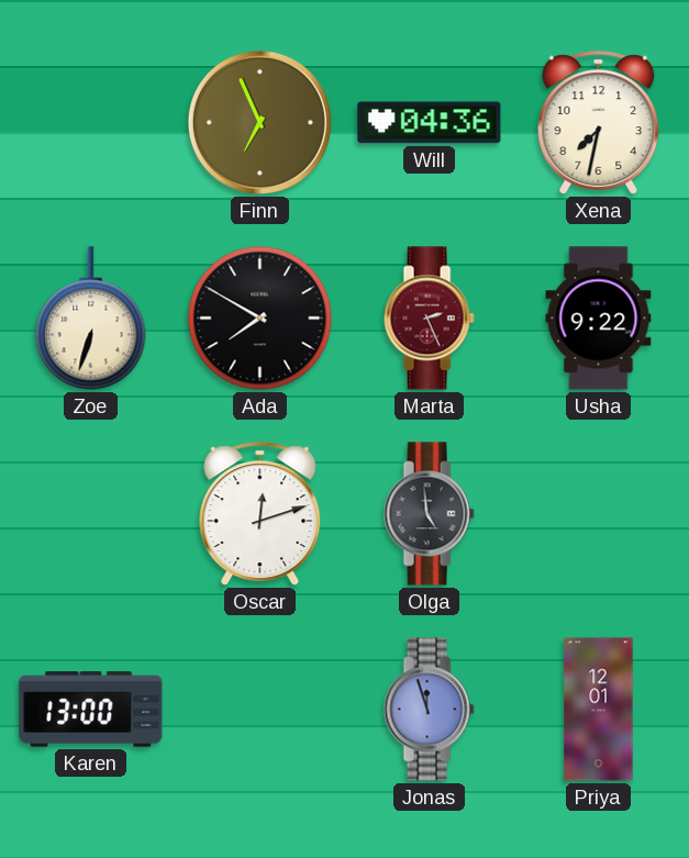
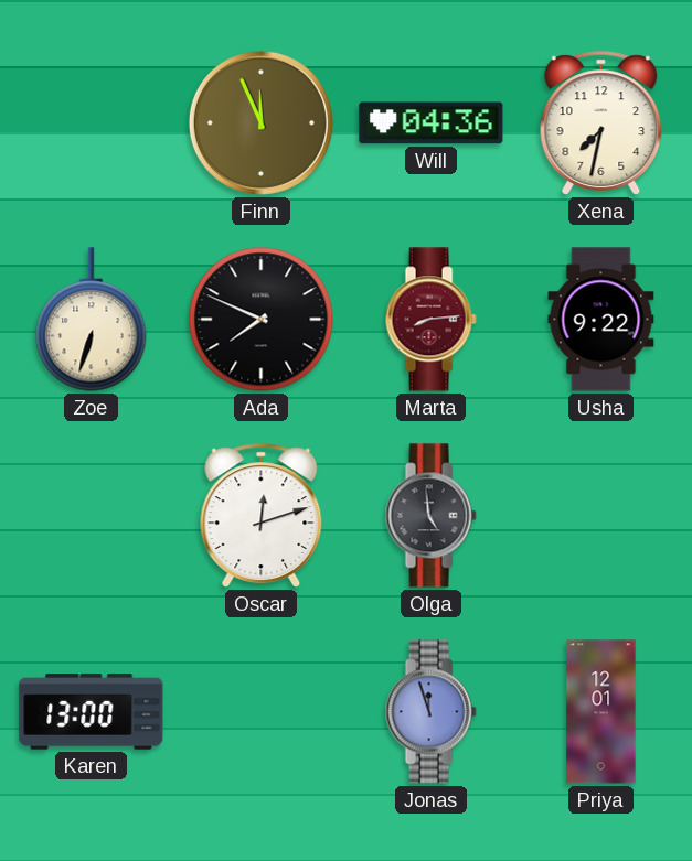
Finn: 6:56 -> 11:56 (260, 122)
Ada: 7:50 -> 7:49 (262, 320)
Marta: 2:26 -> 8:14 (430, 320)
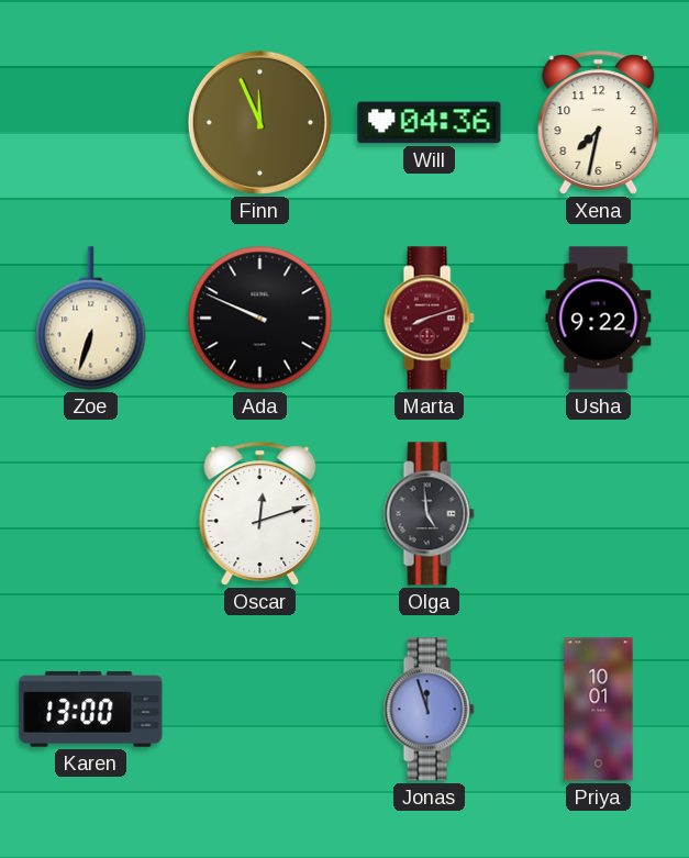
Ada: 7:49 -> 9:49 (260, 319)
Marta: 8:14 -> 8:12 (429, 319)
Priya: 12:01 -> 10:01 (599, 710)
